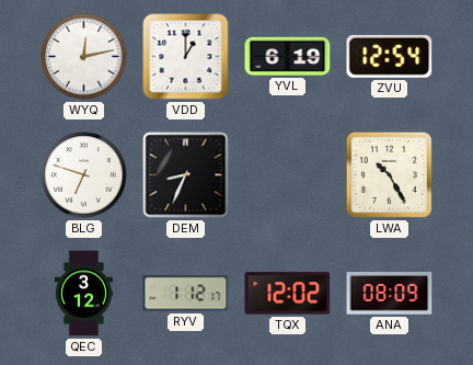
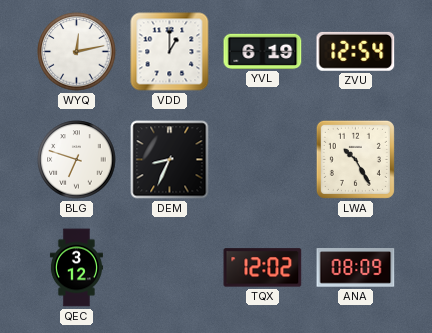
RYV: 1:12 -> none (186, 294)
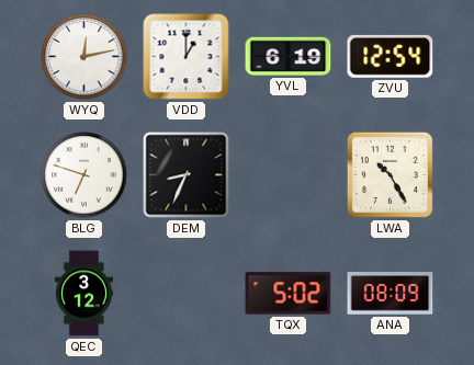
TQX: 12:02 -> 5:02 (289, 294)
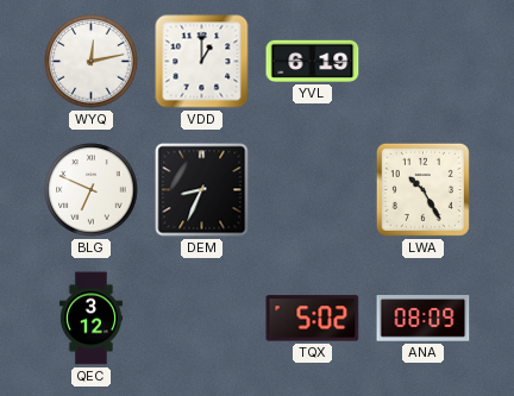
ZVU: 12:54 -> none (391, 56)
BLG: 6:48 -> 6:49 (92, 190)
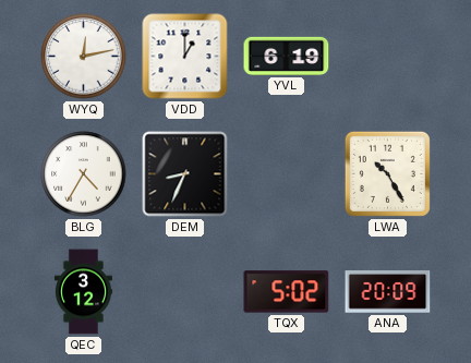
BLG: 6:49 -> 4:35 (84, 174)
ANA: 08:09 -> 20:09 (388, 292)
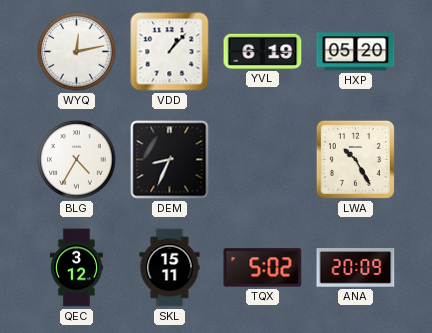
VDD: 1:00 -> 1:07 (170, 52)
HXP: none -> 05:20 (356, 52)
SKL: none -> 15:11 (170, 268)
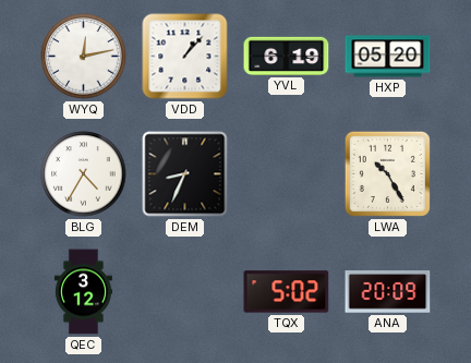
SKL: 15:11 -> none (170, 268)
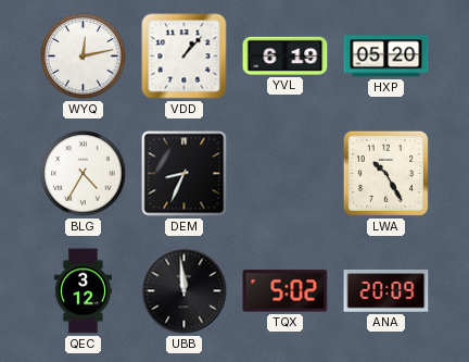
UBB: none -> 11:59 (185, 291)
